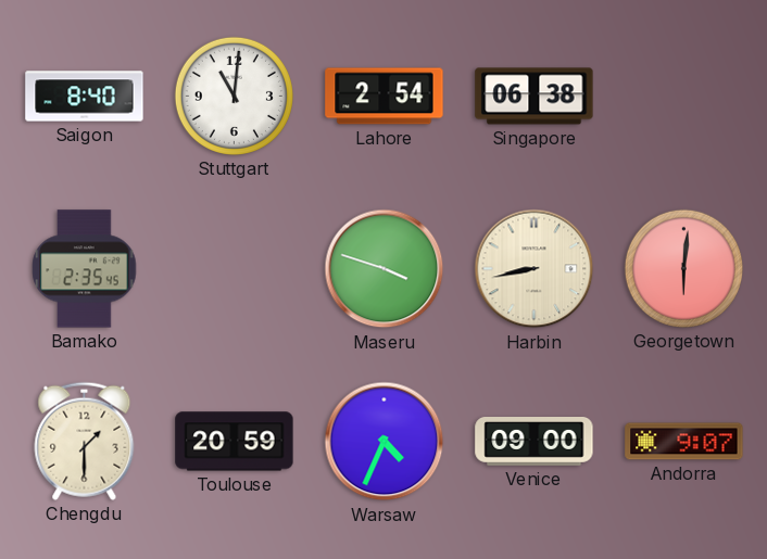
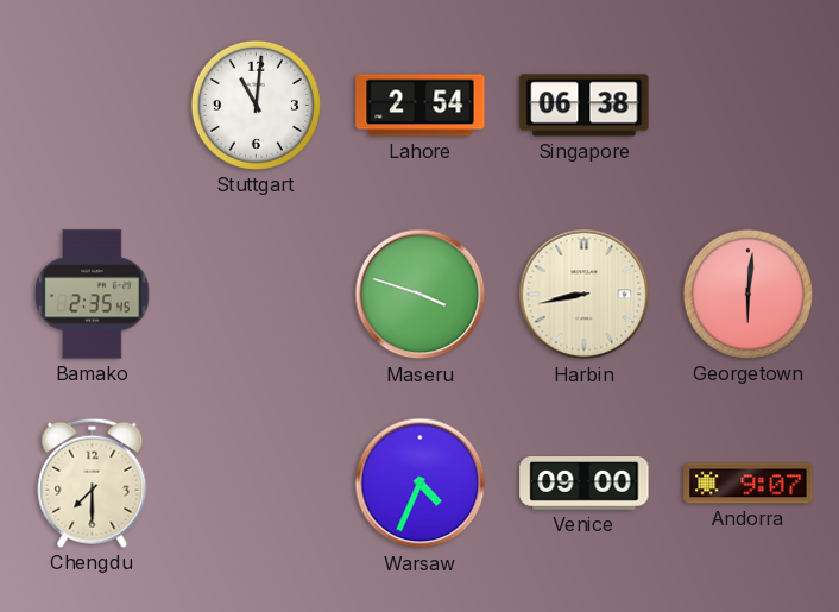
Saigon: 8:40 -> none (85, 97)
Chengdu: 1:30 -> 7:30 (93, 482)
Toulouse: 20:59 -> none (235, 442)
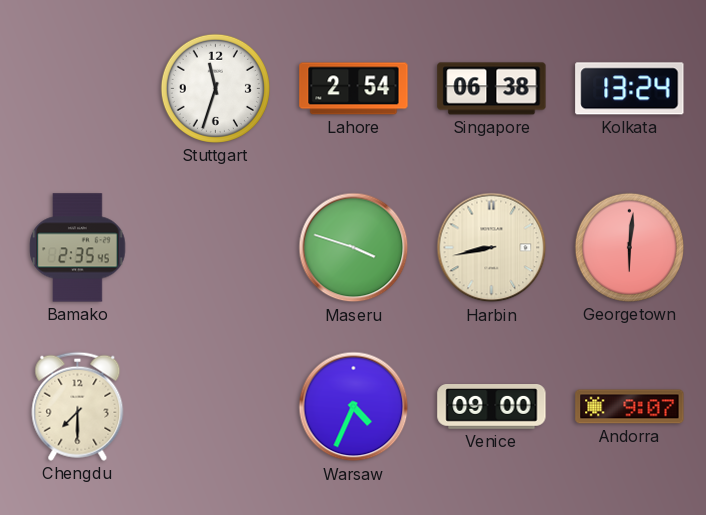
Stuttgart: 11:01 -> 11:33 (215, 88)
Kolkata: none -> 13:24 (630, 89)
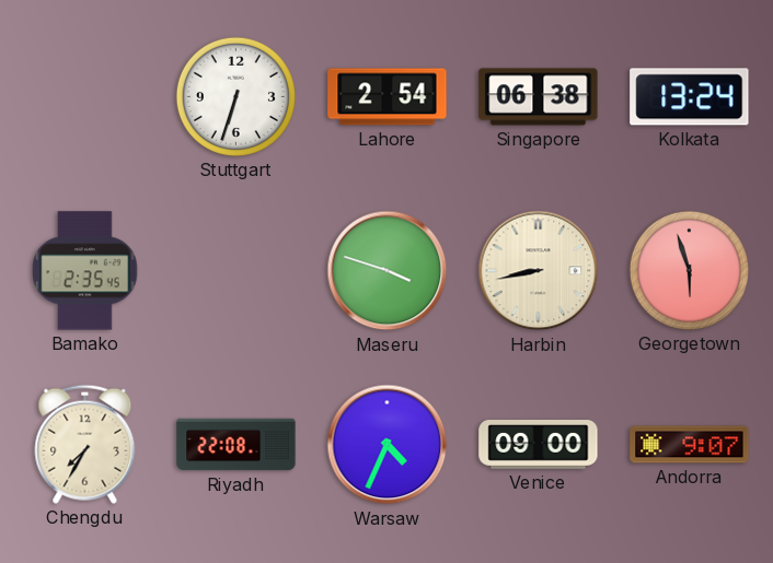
Stuttgart: 11:33 -> 6:33 (235, 96)
Georgetown: 6:01 -> 5:57 (689, 270)
Chengdu: 7:30 -> 7:35 (85, 444)
Riyadh: none -> 22:08 (236, 445)
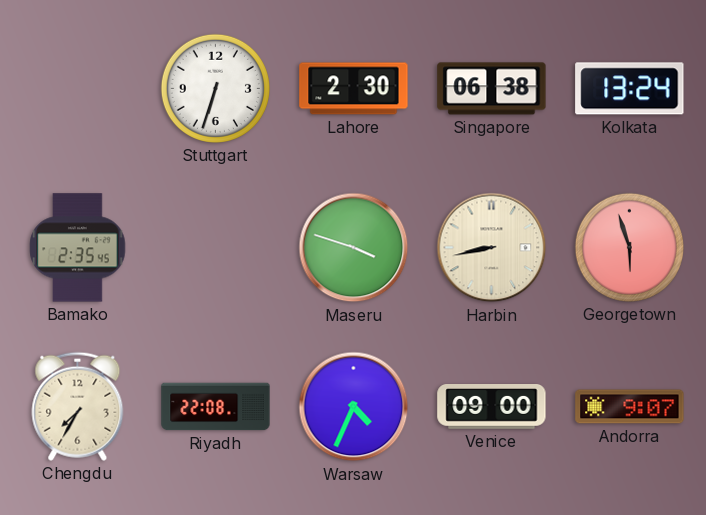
Lahore: 2:54 -> 2:30 (354, 89)
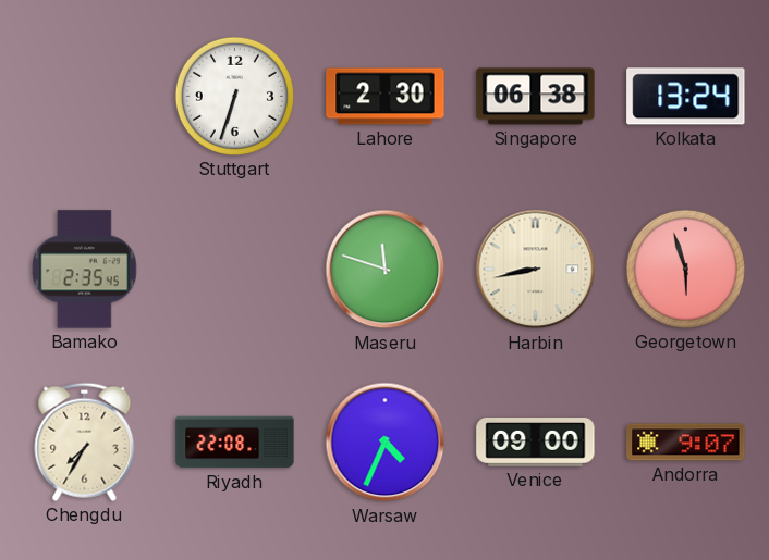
Maseru: 3:48 -> 11:48 (386, 270)
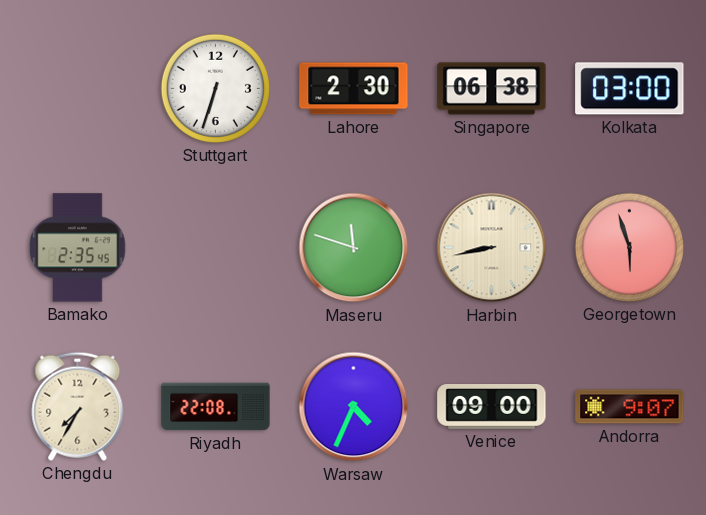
Kolkata: 13:24 -> 03:00 (630, 89)
